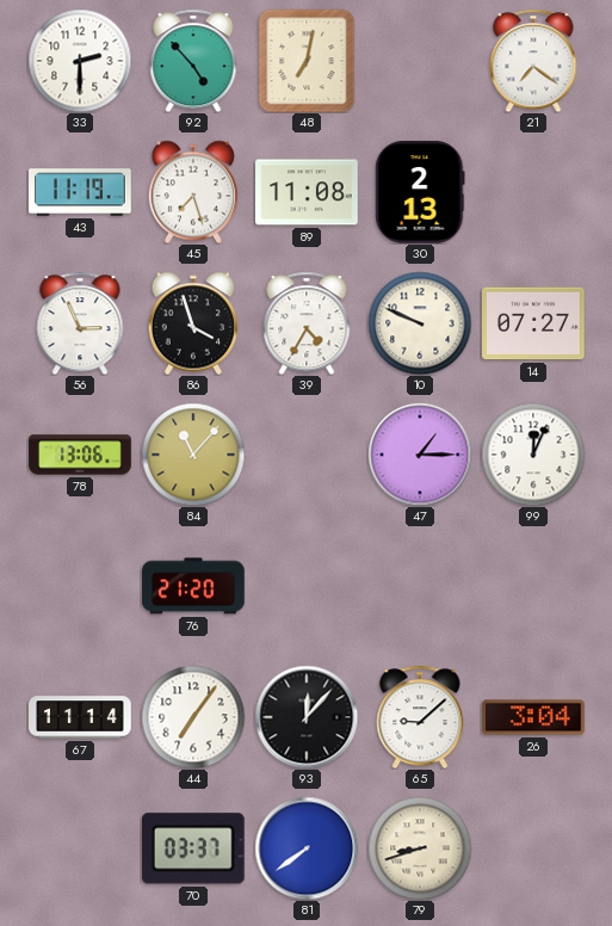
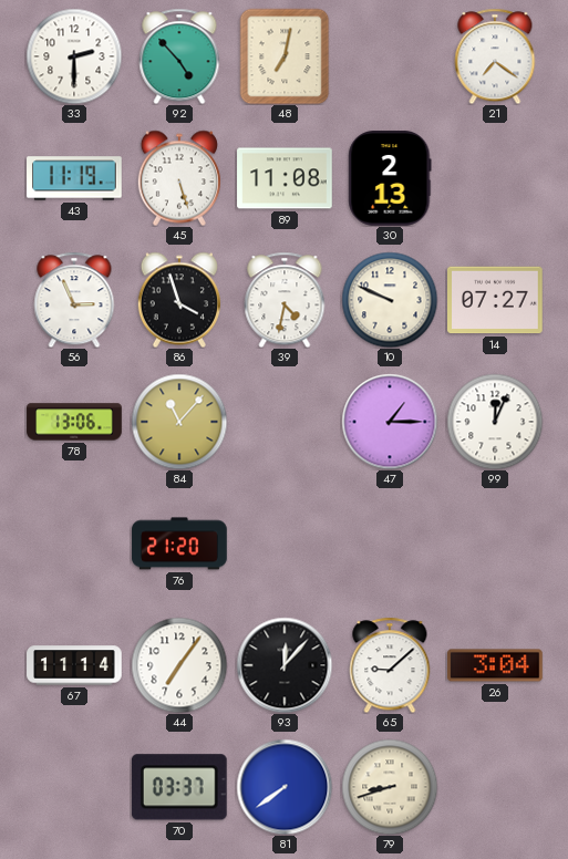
45: 7:27 -> 5:27 (178, 178)
39: 4:35 -> 4:32 (285, 300)
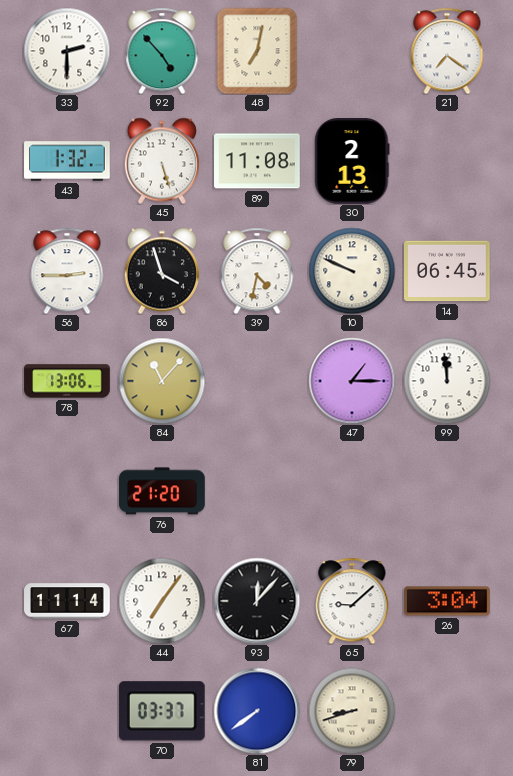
43: 11:19 -> 1:32 (67, 161)
56: 2:56 -> 2:45 (67, 271)
14: 07:27 -> 06:45 (448, 271)
99: 12:04 -> 11:59 (447, 381)
